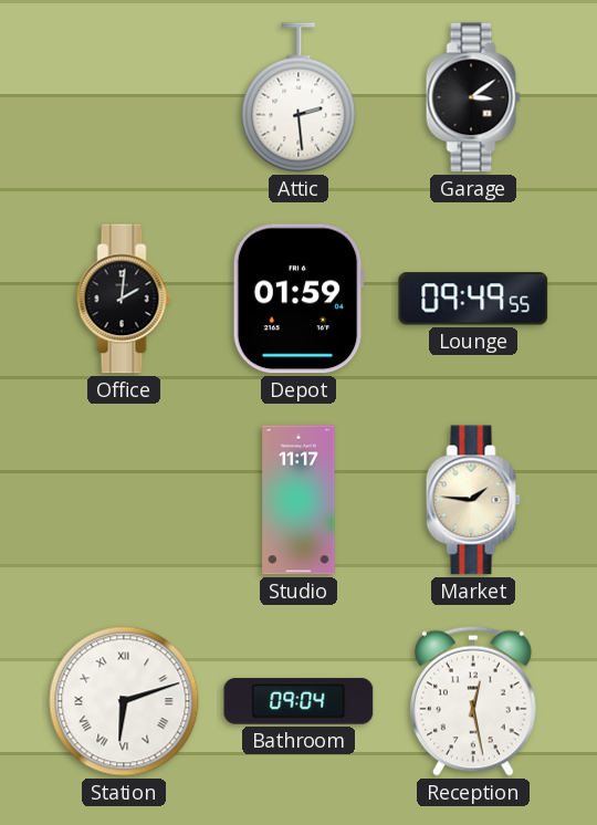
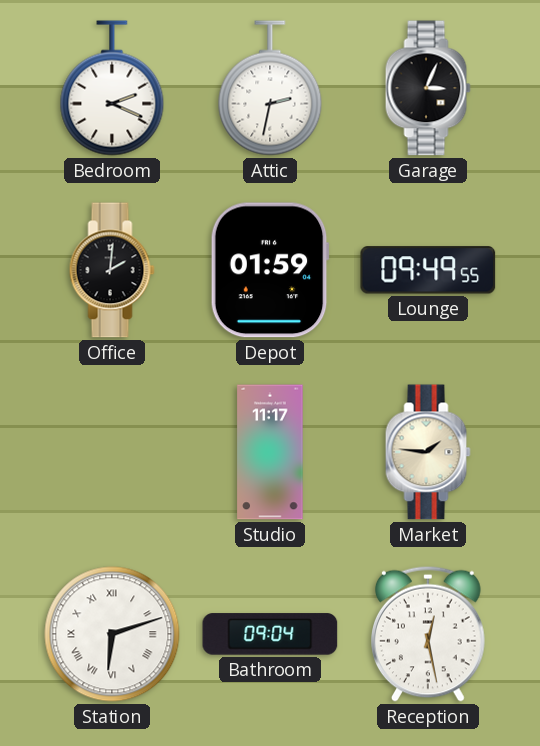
Bedroom: none -> 2:19 (112, 88)
Attic: 2:29 -> 2:32 (270, 88)
Garage: 3:09 -> 3:04 (428, 88)
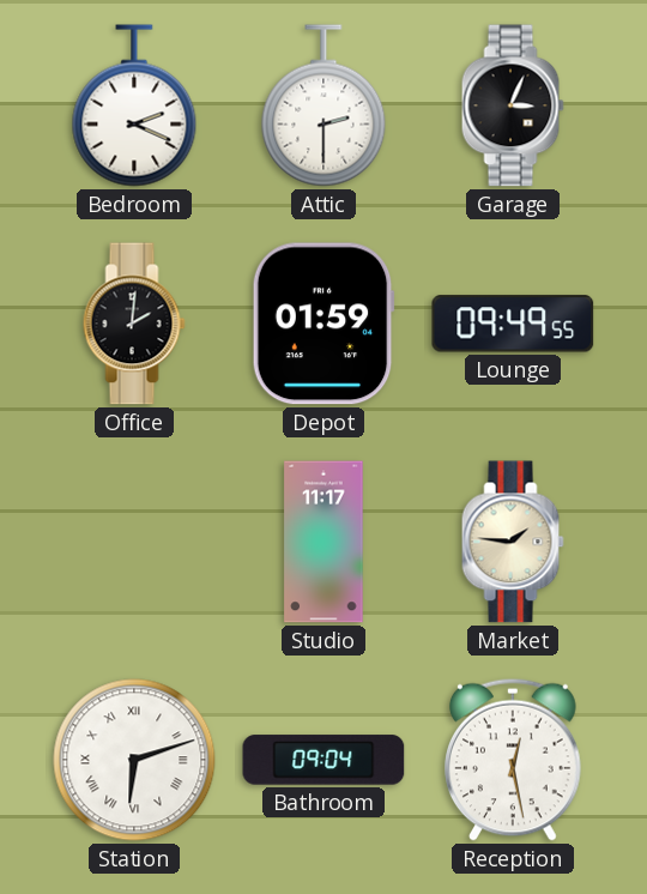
Attic: 2:32 -> 2:30 (323, 105)
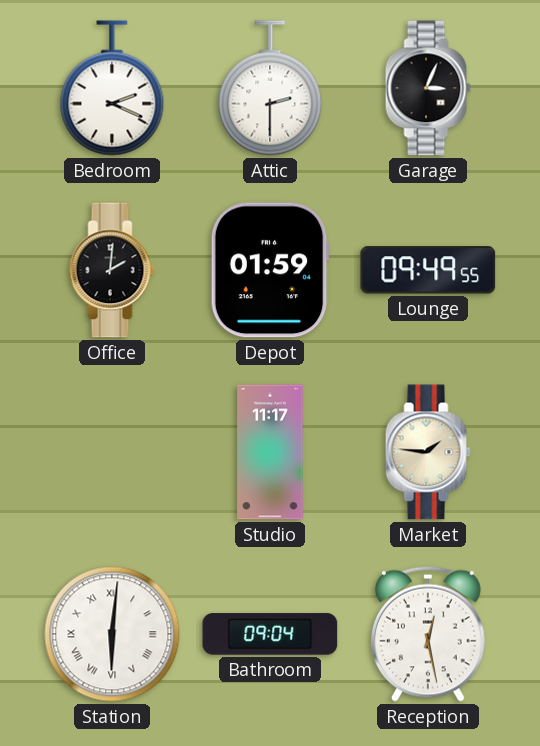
Station: 6:12 -> 6:01 (112, 634)
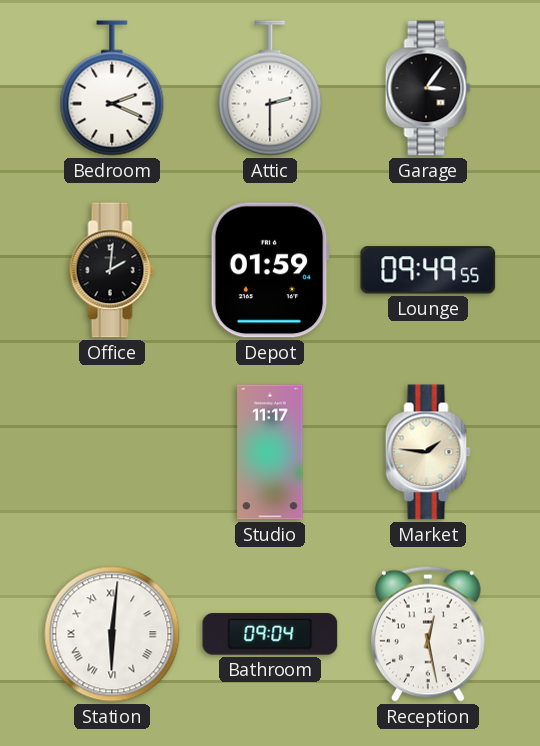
Garage: 3:04 -> 3:06 (428, 88)
